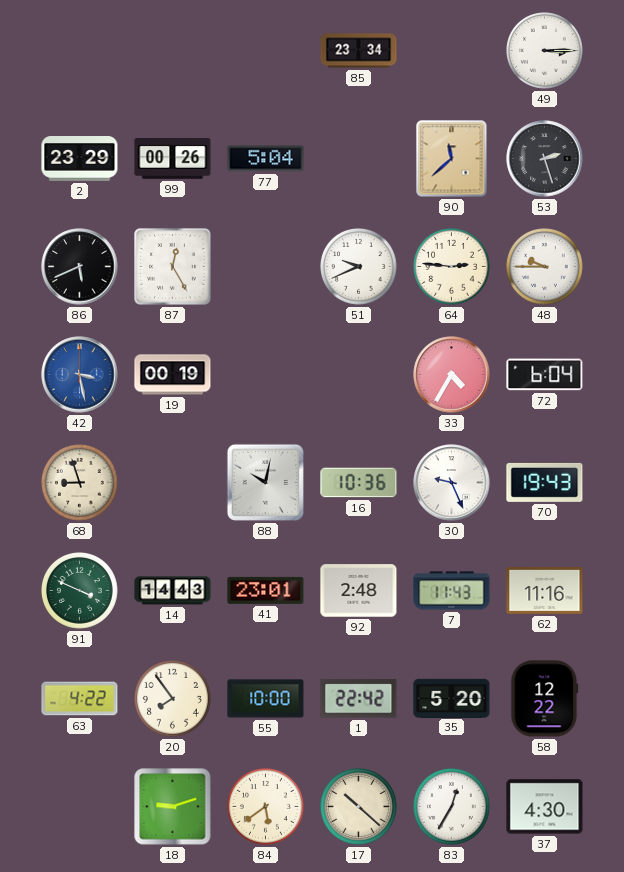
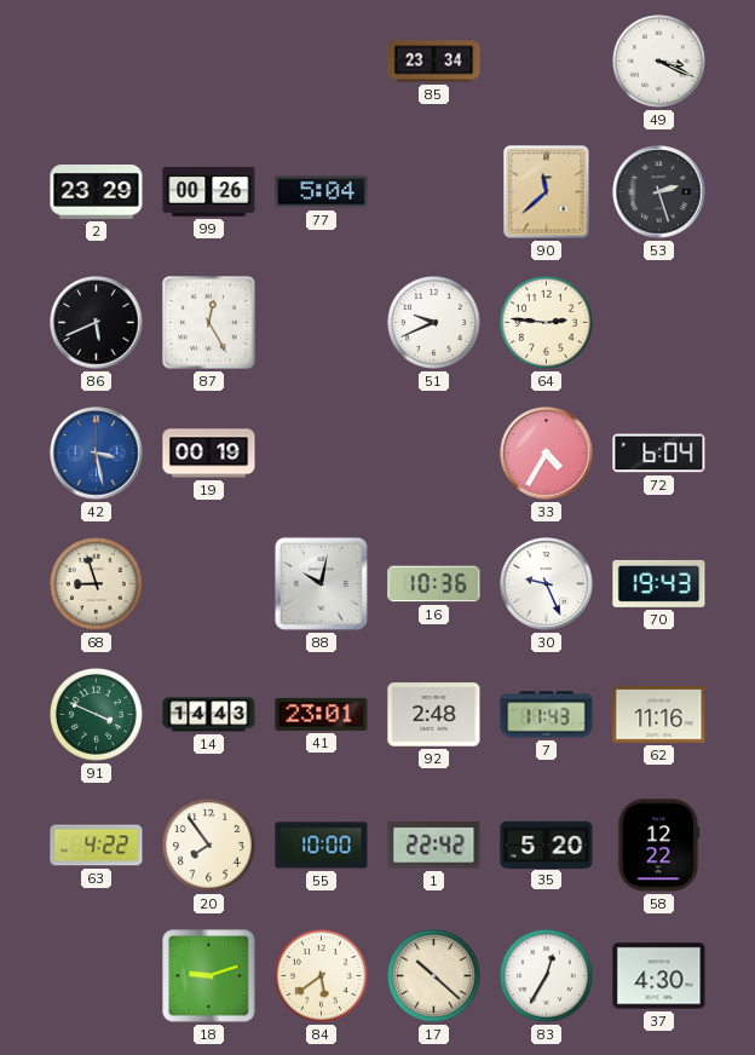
49: 3:15 -> 3:19 (659, 62)
48: 9:45 -> none (545, 267)
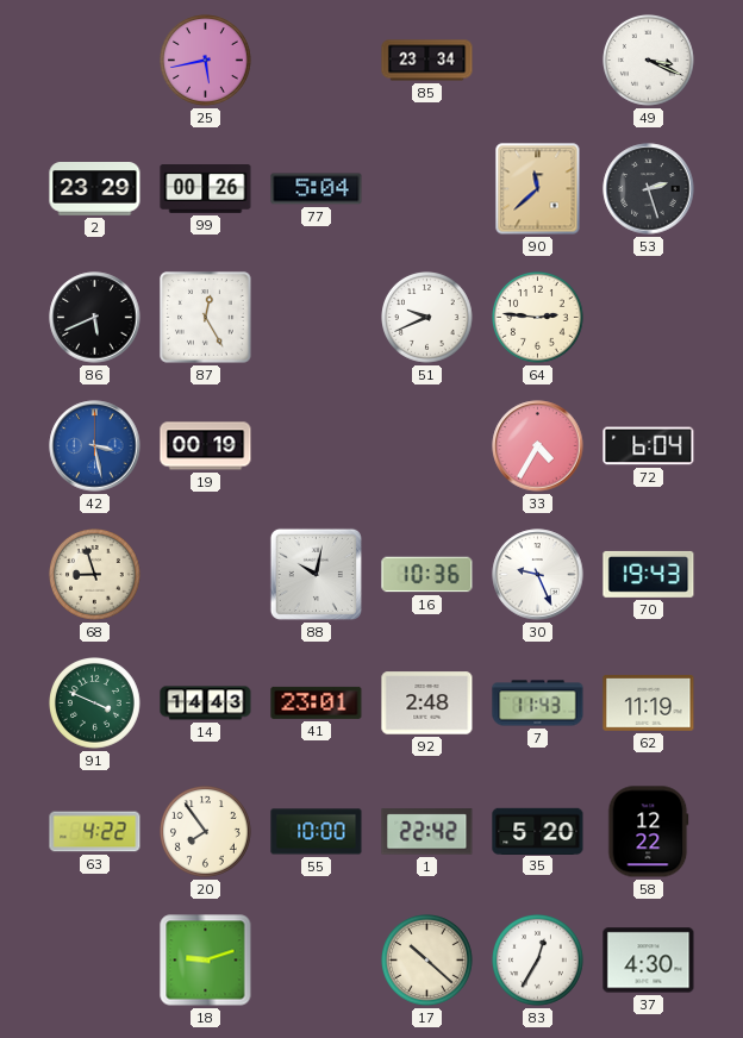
25: none -> 5:43 (206, 61)
62: 11:16 -> 11:19 (649, 704)
84: 5:39 -> none (322, 976)
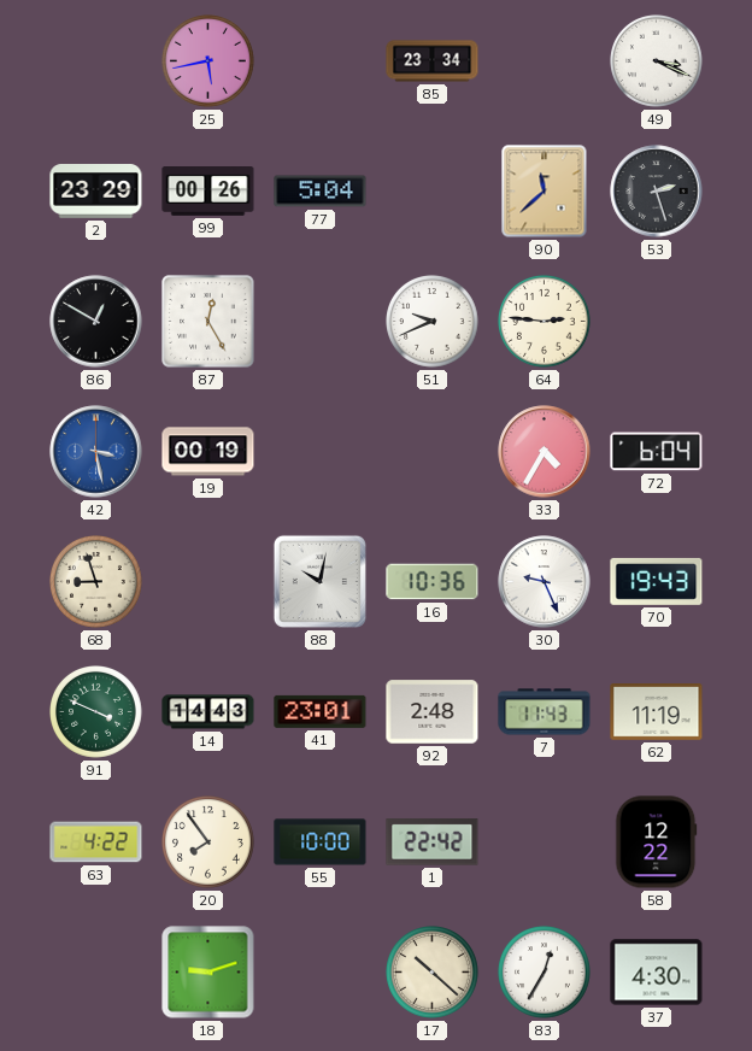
86: 5:41 -> 12:50 (96, 322)
35: 5:20 -> none (538, 831)
